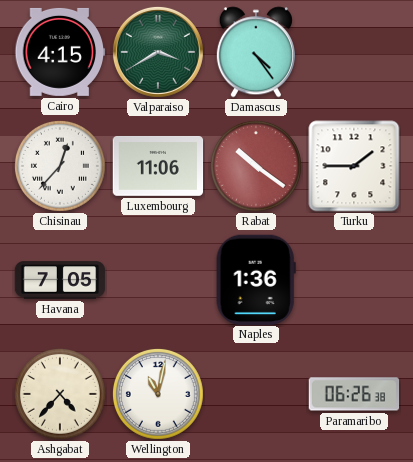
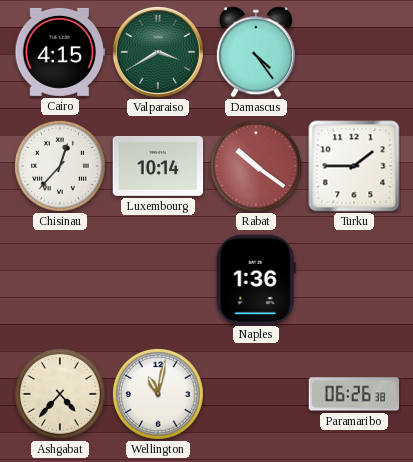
Luxembourg: 11:06 -> 10:14 (158, 166)
Havana: 7:05 -> none (60, 280)
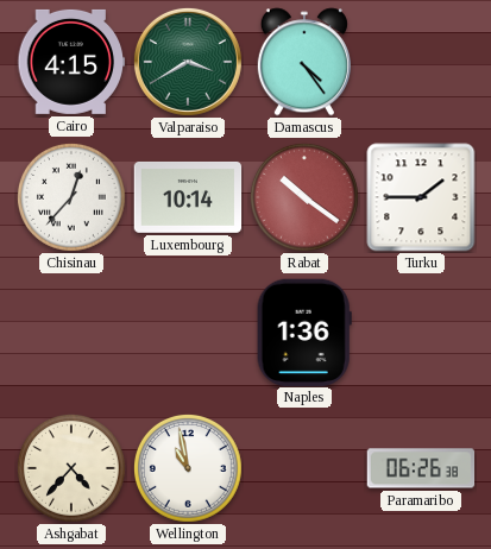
Wellington: 11:02 -> 10:58 (188, 468)
